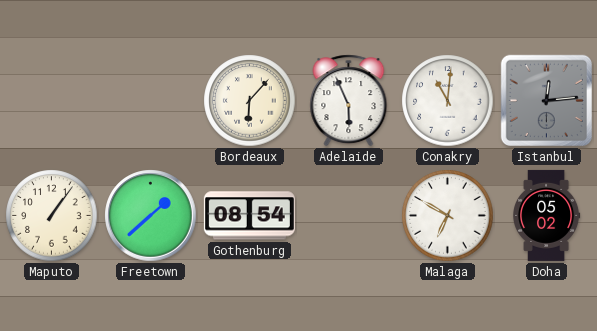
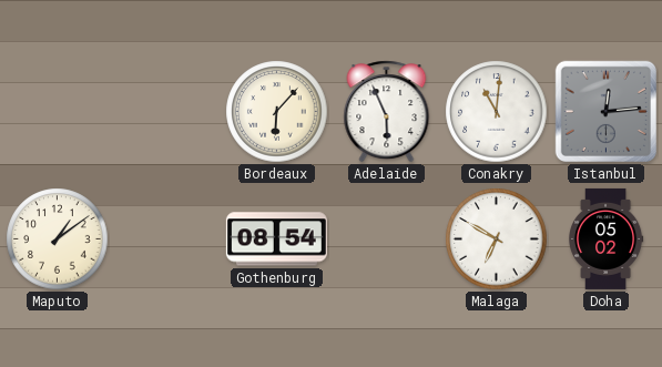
Maputo: 1:06 -> 1:09 (58, 239)
Freetown: 1:38 -> none (151, 216)
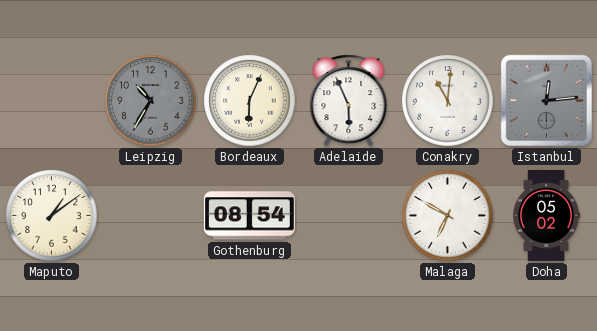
Leipzig: none -> 10:35 (151, 101)
Bordeaux: 6:07 -> 6:04 (250, 101)
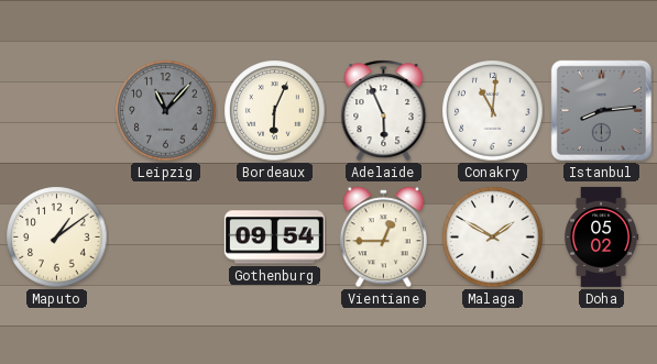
Leipzig: 10:35 -> 11:07 (166, 111)
Istanbul: 12:14 -> 8:14 (601, 110)
Gothenburg: 08:54 -> 09:54 (274, 238)
Vientiane: none -> 12:45 (383, 238)
Malaga: 6:50 -> 1:50 (493, 238)
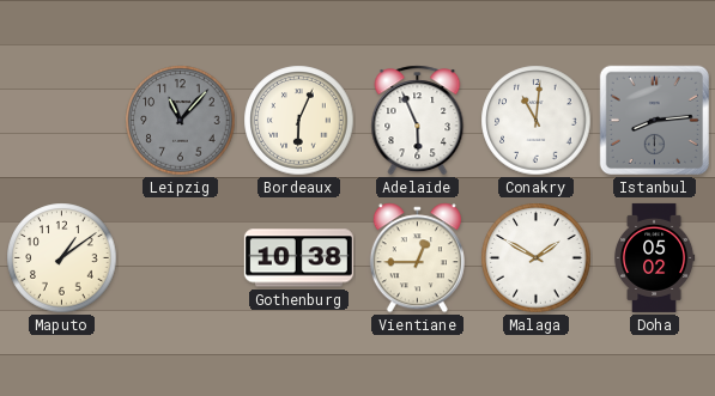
Gothenburg: 09:54 -> 10:38 (298, 258)
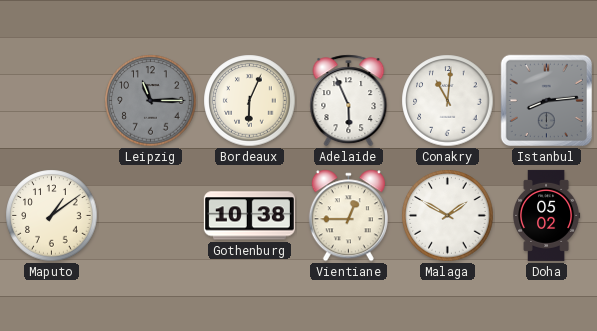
Leipzig: 11:07 -> 11:15 (151, 101)
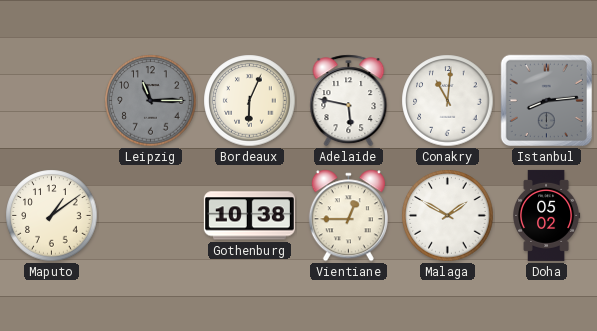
Adelaide: 5:56 -> 5:47 (349, 101)
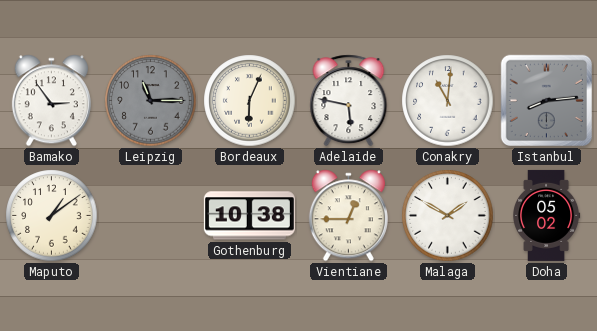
Bamako: none -> 2:54 (51, 101)
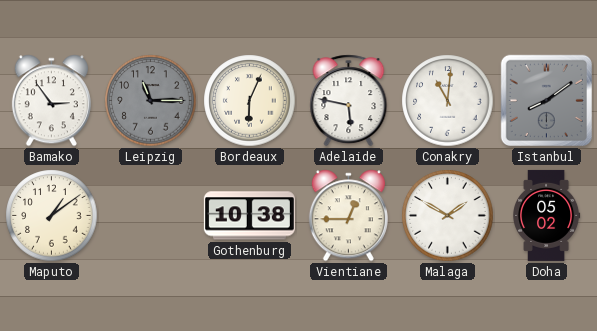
Istanbul: 8:14 -> 8:09 (546, 100)
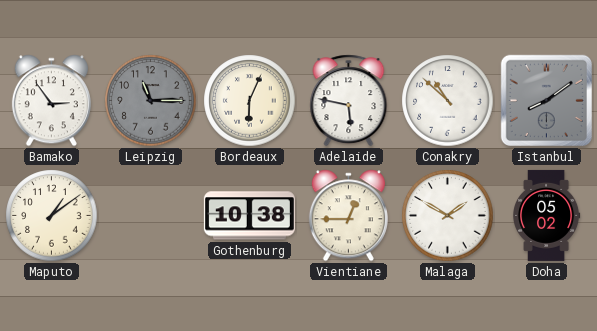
Conakry: 11:01 -> 10:52 (448, 101)
